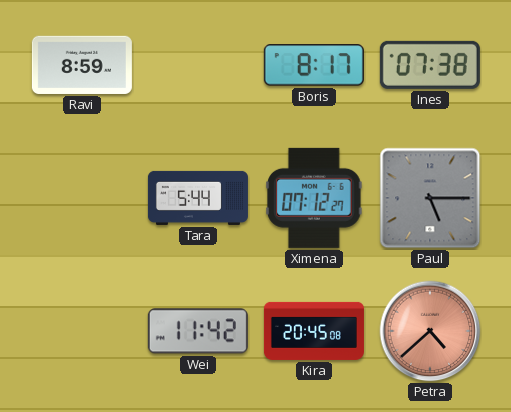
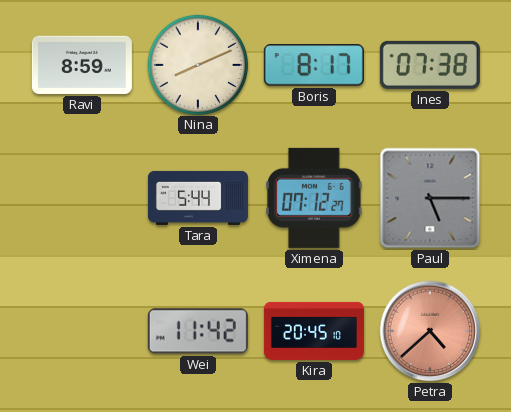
Nina: none -> 8:11 (197, 64)
Kira: 20:45:08 -> 20:45:10 (314, 331)
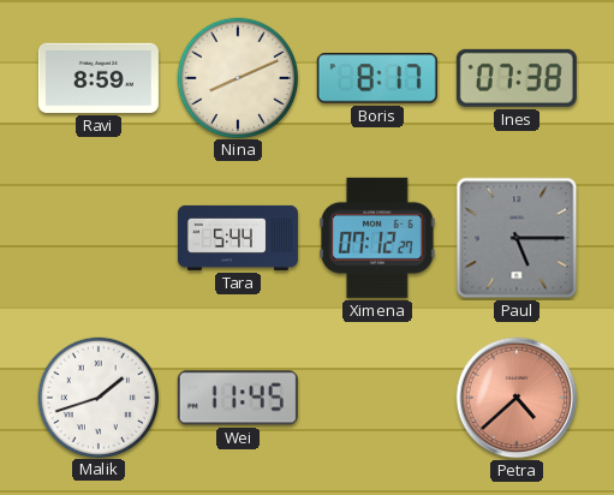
Malik: none -> 1:42 (97, 396)
Wei: 11:42 -> 11:45 (238, 398)
Kira: 20:45 -> none (314, 331)
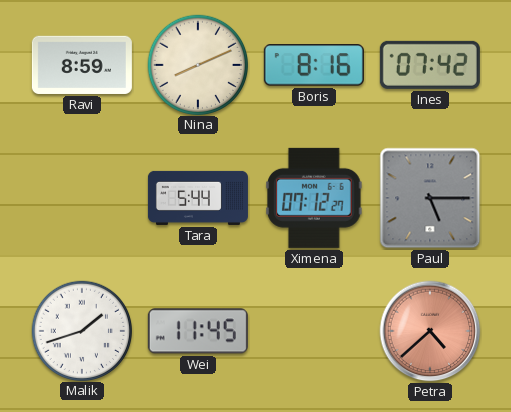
Boris: 8:17 -> 8:16 (314, 65)
Ines: 07:38 -> 07:42 (430, 65)
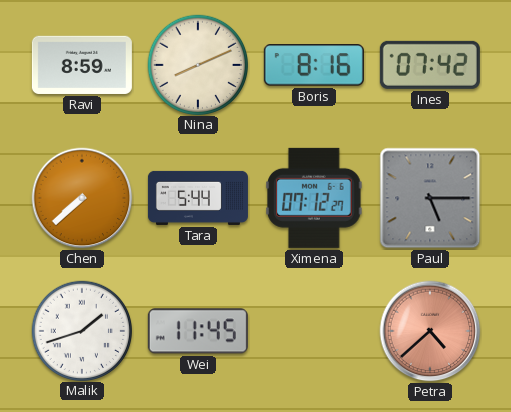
Chen: none -> 7:38 (82, 198)
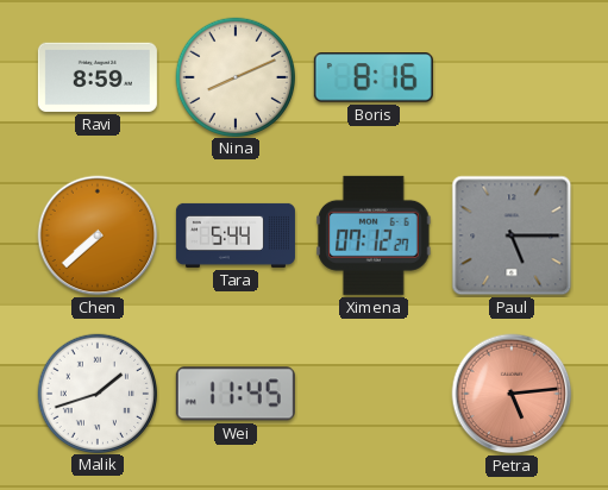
Ines: 07:42 -> none (430, 65)
Petra: 4:38 -> 5:14 (512, 394)
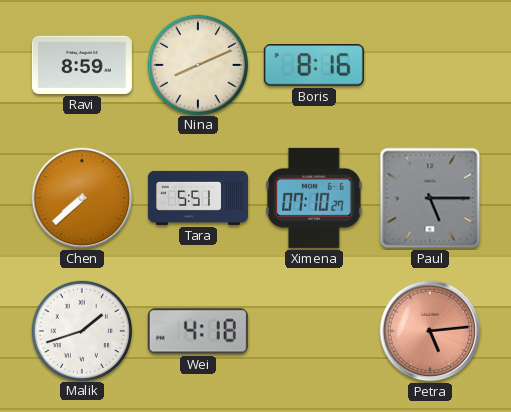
Tara: 5:44 -> 5:51 (198, 198)
Ximena: 07:12 -> 07:10 (314, 198)
Wei: 11:45 -> 4:18 (198, 331)
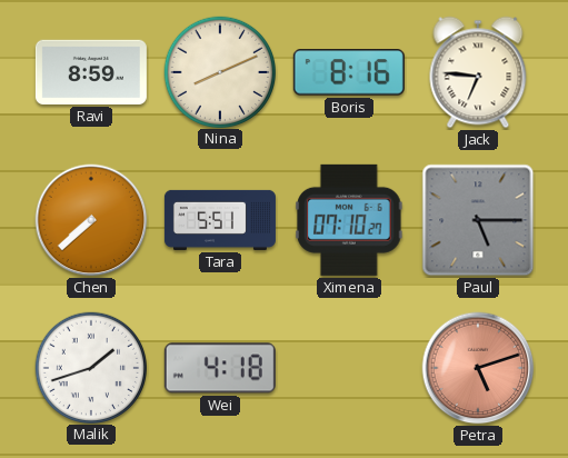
Jack: none -> 6:46 (478, 72)
Petra: 5:14 -> 5:12 (478, 368)
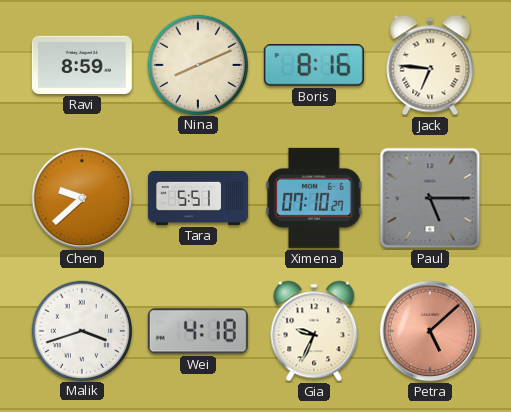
Chen: 7:38 -> 9:38 (82, 198)
Malik: 1:42 -> 3:42 (81, 330)
Gia: none -> 9:34 (314, 331)
Petra: 5:12 -> 5:08 (430, 331)
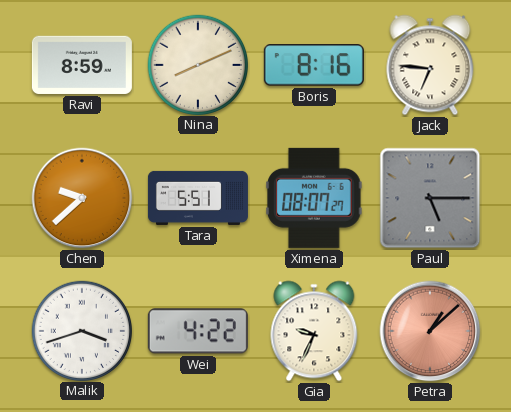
Ximena: 07:10 -> 08:07 (314, 198)
Wei: 4:18 -> 4:22 (198, 331)
Petra: 5:08 -> 1:08 (430, 331)
